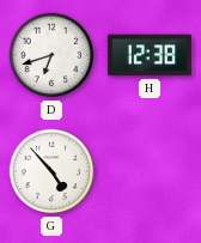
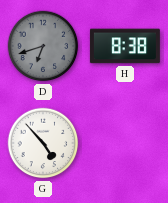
D dial: white -> grey (43, 46)
H: 12:38 -> 8:38 (125, 46)
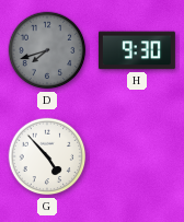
D: 6:42 -> 7:42 (47, 50)
H: 8:38 -> 9:30 (137, 50)
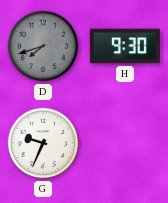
G: 4:53 -> 9:34 (43, 143)
